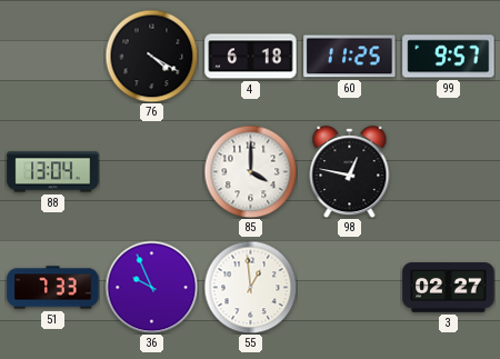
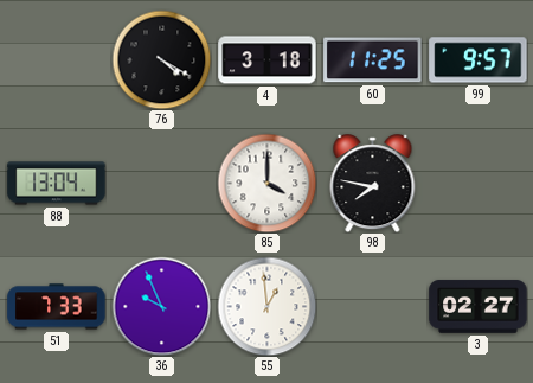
4: 6:18 -> 3:18 (268, 60)
98: 12:47 -> 7:47 (373, 184)
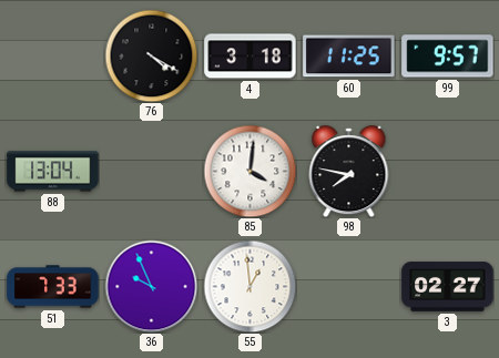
85: 4:00 -> 4:01 (249, 171)
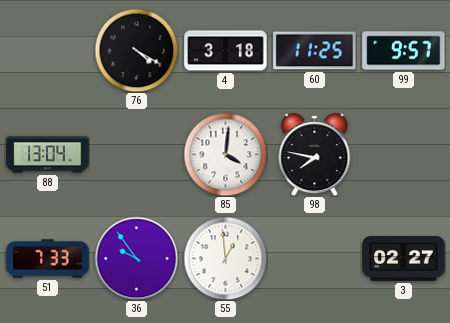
36: 9:56 -> 9:54 (136, 258)
